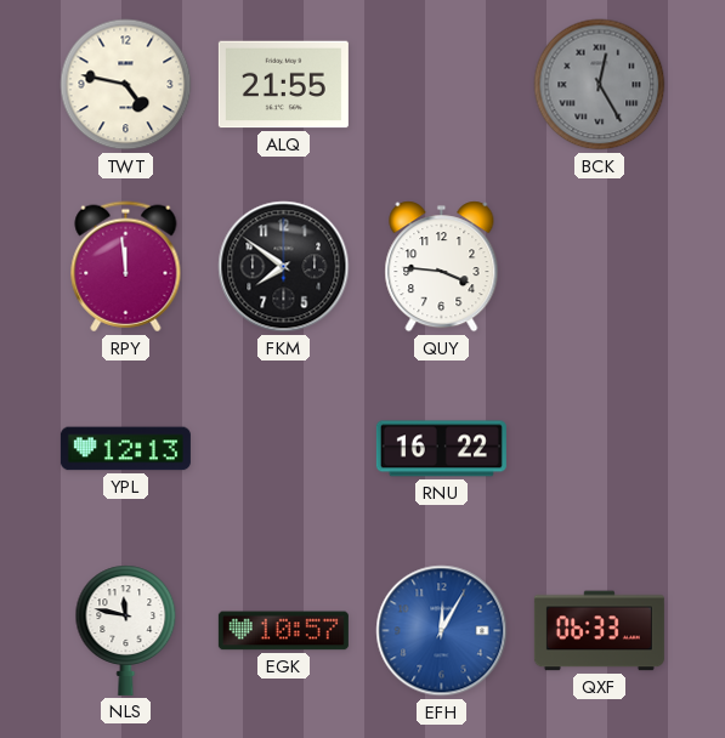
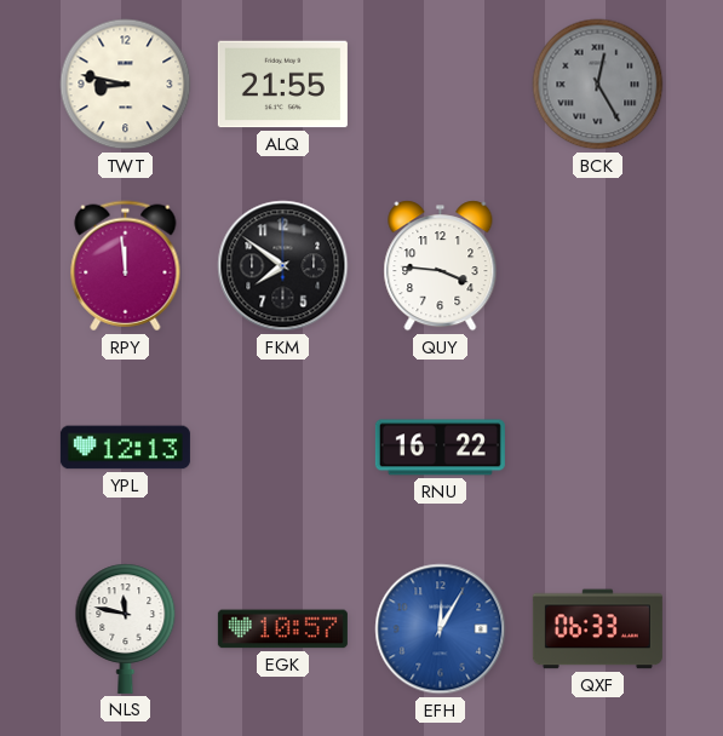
TWT: 4:47 -> 8:47 (126, 85)
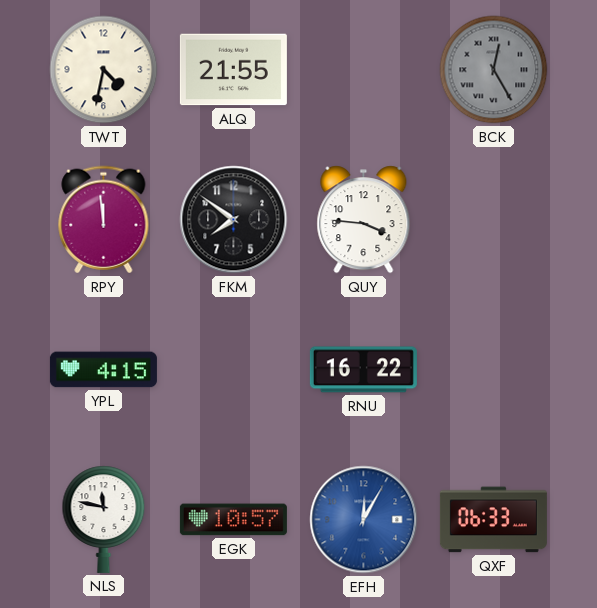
TWT: 8:47 -> 4:32 (104, 70)
YPL: 12:13 -> 4:15 (103, 370)
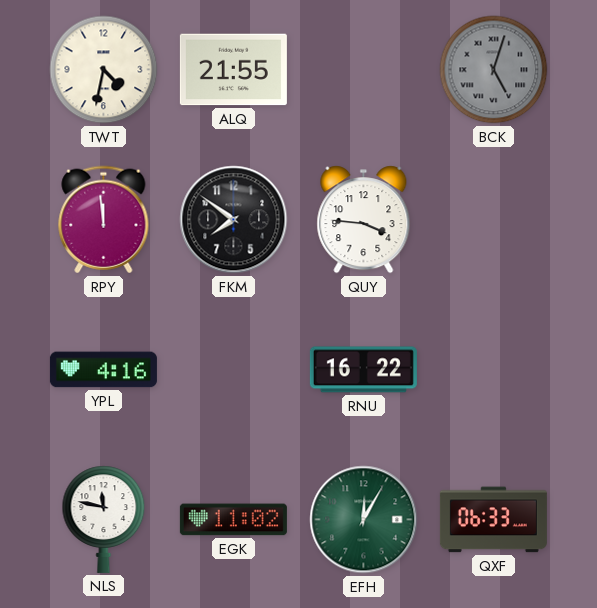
BCK: 12:25 -> 5:03 (494, 70)
YPL: 4:15 -> 4:16 (103, 370)
EGK: 10:57 -> 11:02 (233, 520)
EFH dial: blue -> green (364, 520)
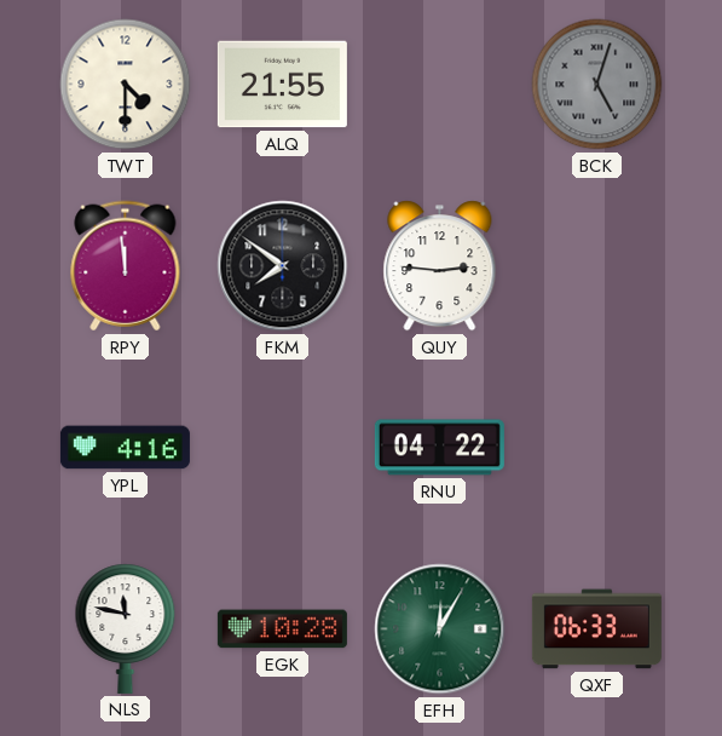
TWT: 4:32 -> 4:30 (126, 85)
QUY: 3:46 -> 2:46 (440, 266)
RNU: 16:22 -> 04:22 (439, 448)
EGK: 11:02 -> 10:28 (282, 629)
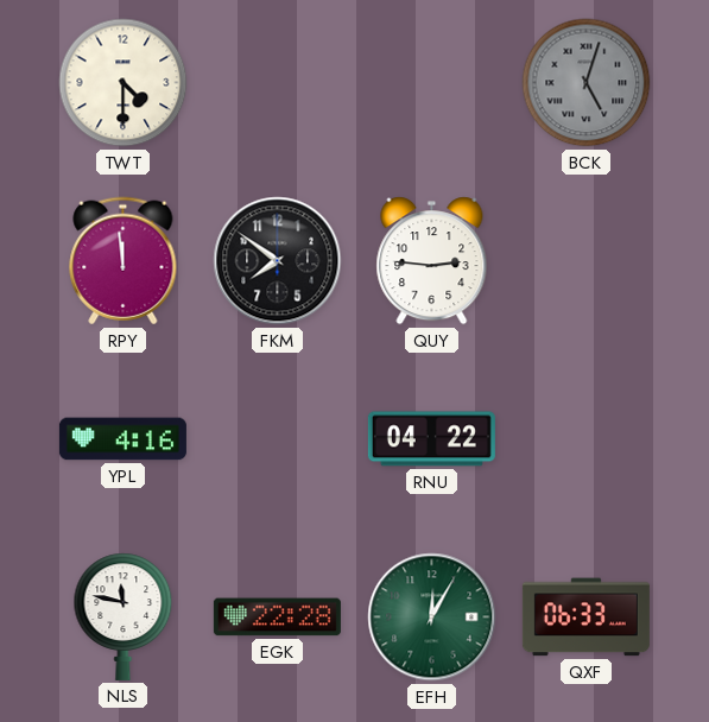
ALQ: 21:55 -> none (282, 85)
EGK: 10:28 -> 22:28 (277, 617)
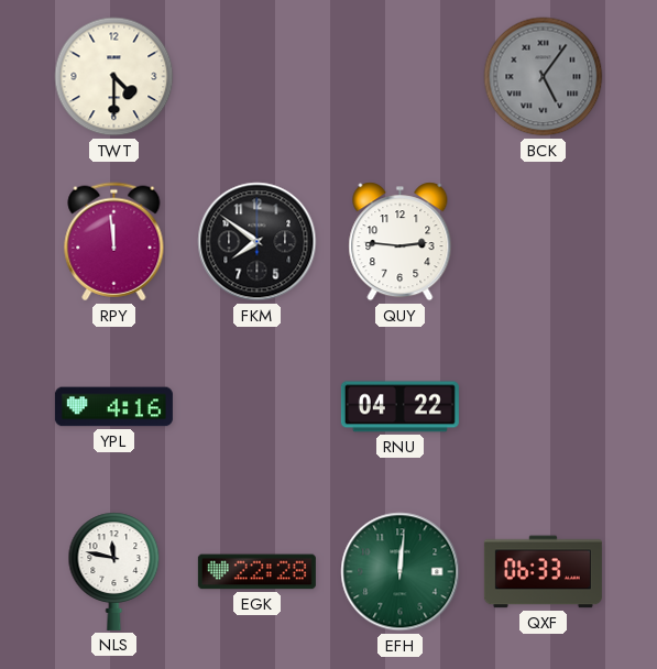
BCK: 5:03 -> 5:06 (544, 77)
EFH: 12:05 -> 12:01 (401, 572)
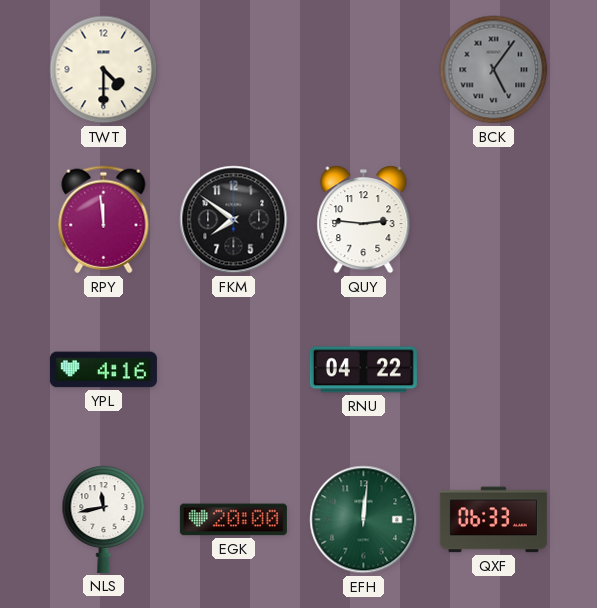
NLS: 11:47 -> 11:43 (104, 519)
EGK: 22:28 -> 20:00 (233, 520)
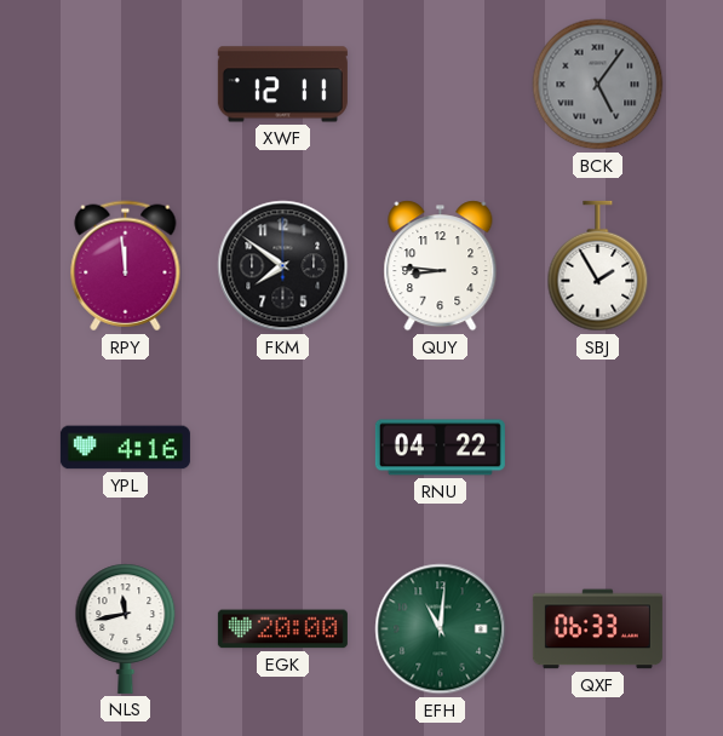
TWT: 4:30 -> none (104, 70)
XWF: none -> 12:11 (282, 85)
QUY: 2:46 -> 8:46 (441, 266)
SBJ: none -> 1:55 (598, 266)
EFH: 12:01 -> 11:01 (441, 629)
